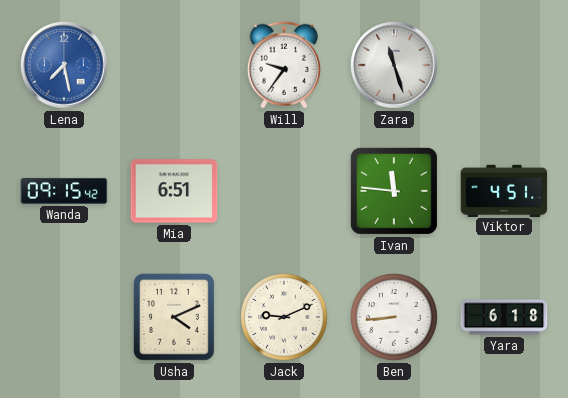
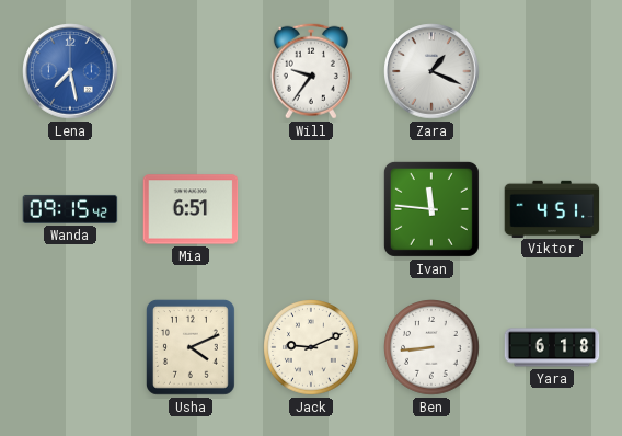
Zara: 11:27 -> 1:19 (431, 71)
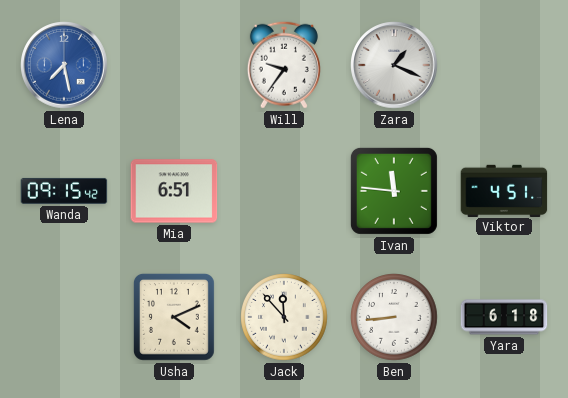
Jack: 9:11 -> 11:53 (284, 317)
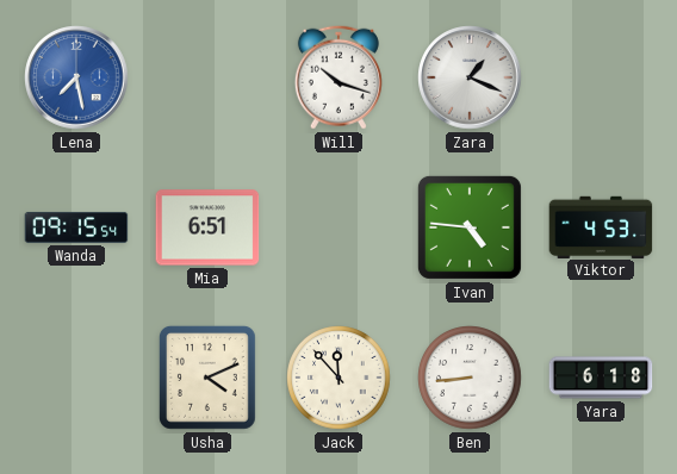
Will: 9:36 -> 10:18 (338, 77)
Wanda: 09:15:42 -> 09:15:54 (76, 227)
Ivan: 11:46 -> 4:46 (470, 227)
Viktor: 4:51 -> 4:53 (601, 226)
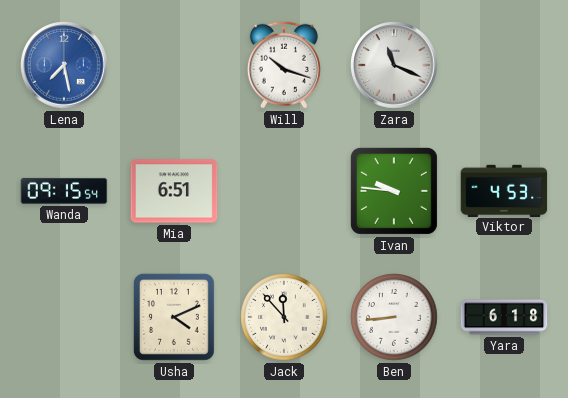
Zara: 1:19 -> 11:19 (394, 65)
Ivan: 4:46 -> 9:46 (394, 191)
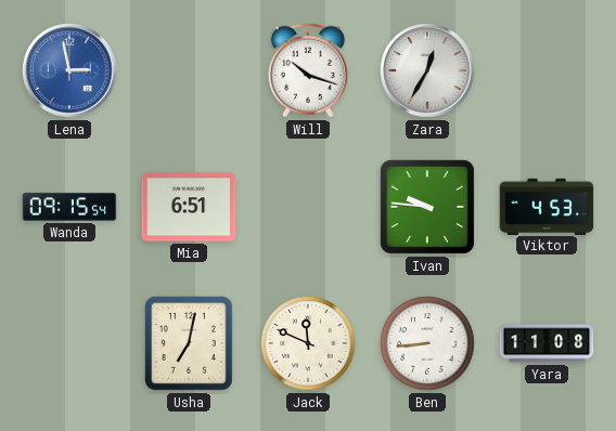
Lena: 7:28 -> 2:58 (69, 70)
Zara: 11:19 -> 12:35 (427, 70)
Usha: 4:11 -> 7:02 (189, 343)
Jack: 11:53 -> 11:49 (308, 343)
Yara: 6:18 -> 11:08 (547, 343)
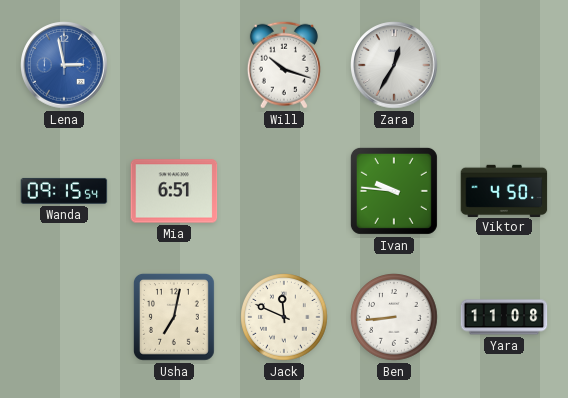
Viktor: 4:53 -> 4:50 (504, 190)
